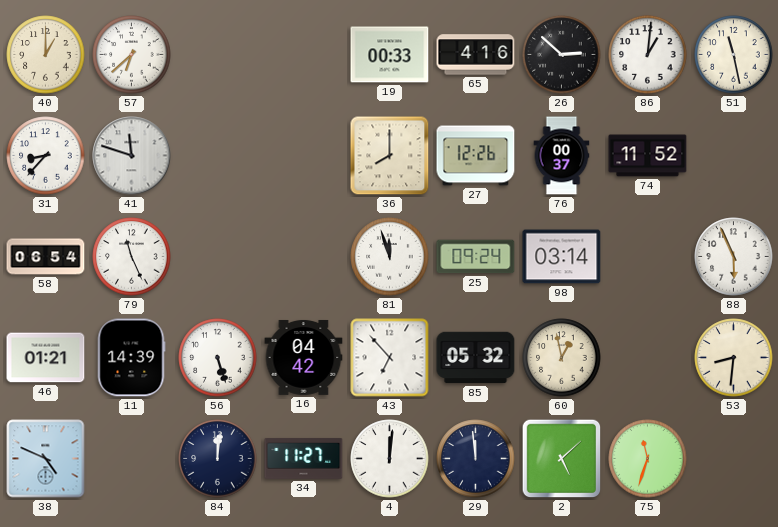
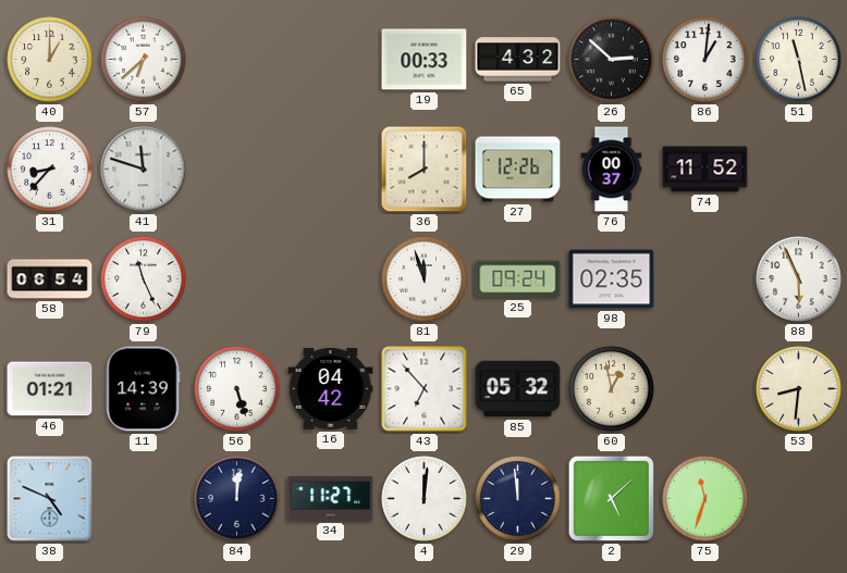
65: 4:16 -> 4:32 (518, 60)
98: 03:14 -> 02:35 (612, 279)
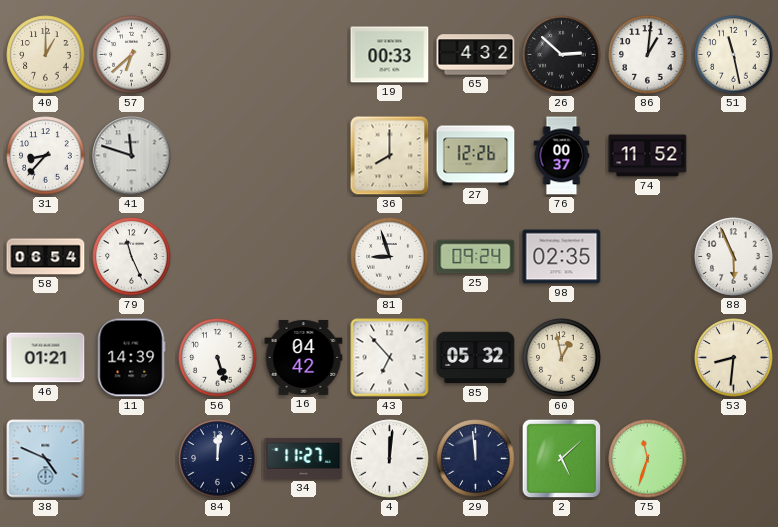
81: 11:57 -> 8:57 (390, 257)
